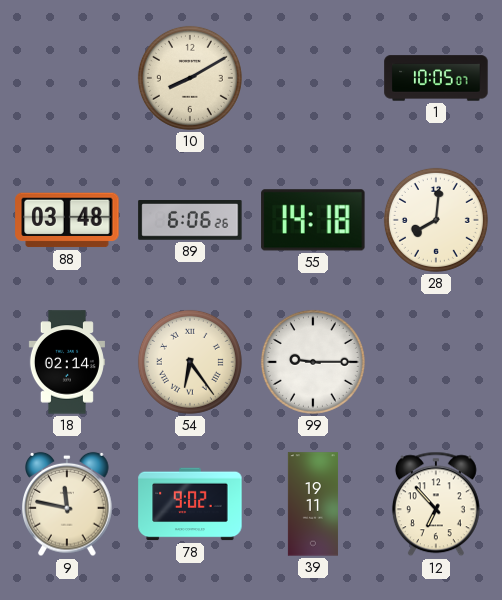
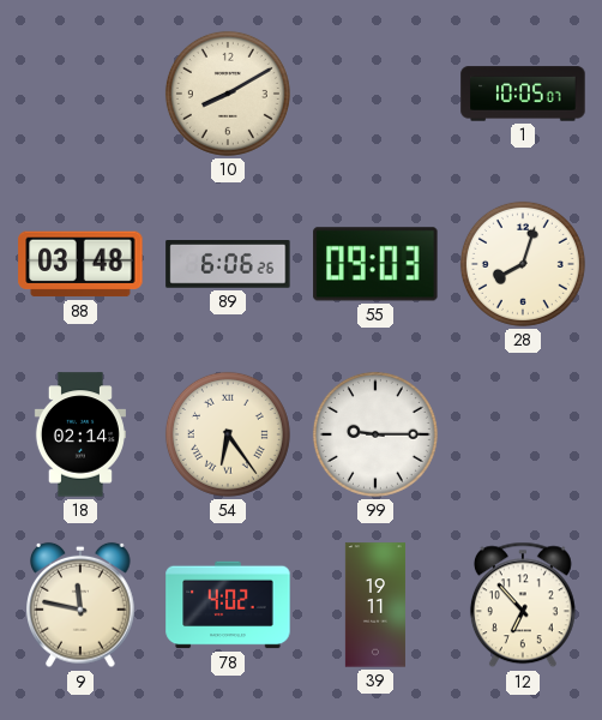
55: 14:18 -> 09:03 (375, 264)
28: 8:01 -> 8:03 (523, 264)
78: 9:02 -> 4:02 (228, 605)
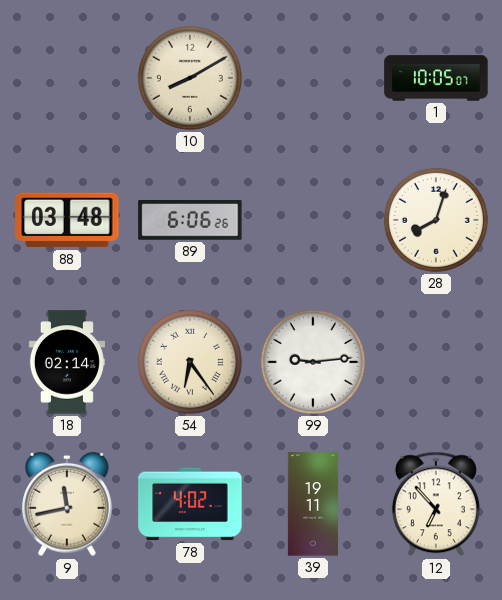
55: 09:03 -> none (375, 264)
99: 9:15 -> 9:14 (313, 362)
9: 11:47 -> 11:43 (67, 504)
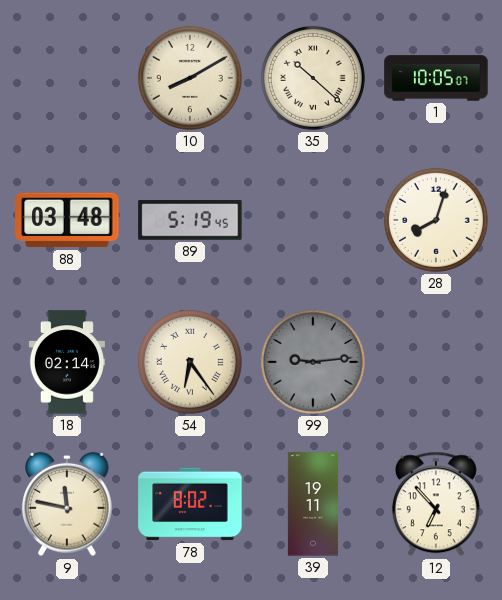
35: none -> 10:22 (313, 78)
89: 6:06 -> 5:19 (190, 221)
99 dial: white -> grey (313, 362)
9: 11:43 -> 11:47 (67, 504)
78: 4:02 -> 8:02 (190, 504)
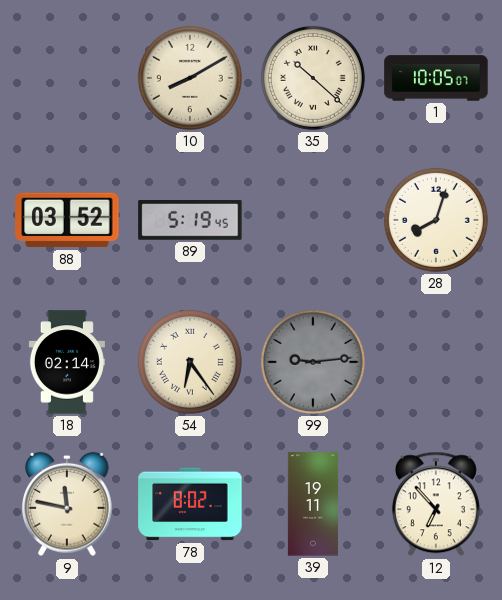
88: 03:48 -> 03:52 (67, 220)
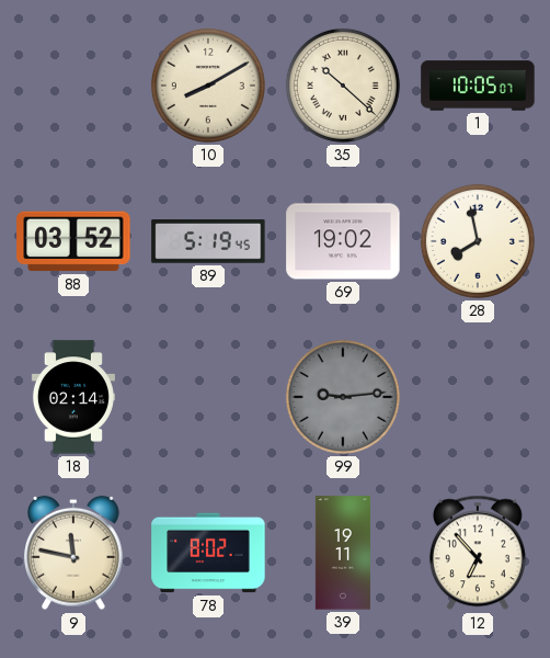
69: none -> 19:02 (343, 241)
28: 8:03 -> 7:58 (478, 241)
54: 6:24 -> none (190, 362)
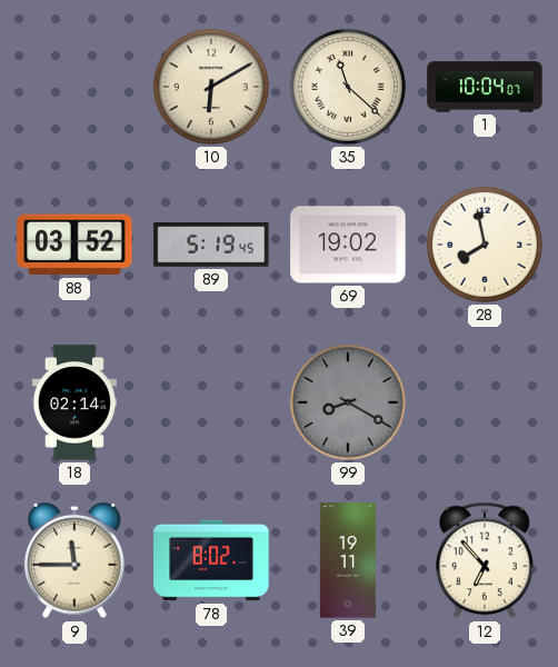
10: 8:10 -> 6:10 (211, 87)
35: 10:22 -> 11:22 (348, 87)
1: 10:05 -> 10:04 (485, 87)
99: 9:14 -> 8:20 (348, 402)
9: 11:47 -> 11:45 (74, 560)
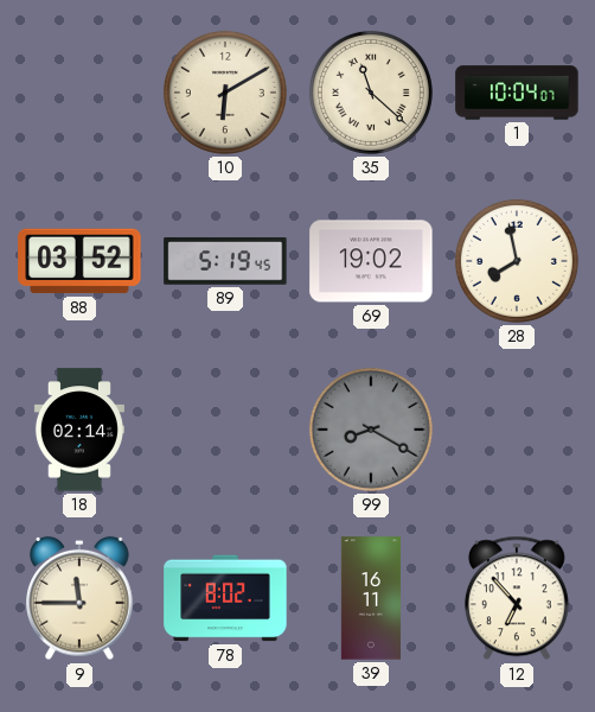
39: 19:11 -> 16:11 (371, 598)
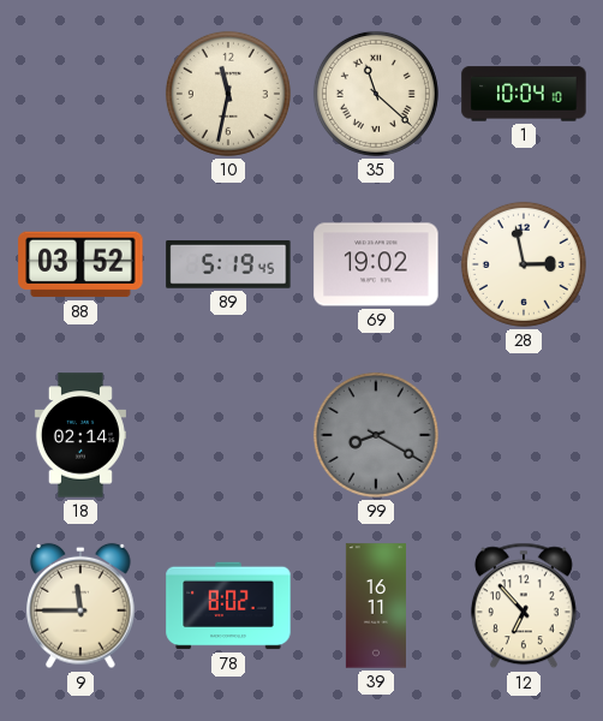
10: 6:10 -> 11:32 (228, 94)
1: 10:04:07 -> 10:04:10 (524, 94)
28: 7:58 -> 2:58 (524, 264)
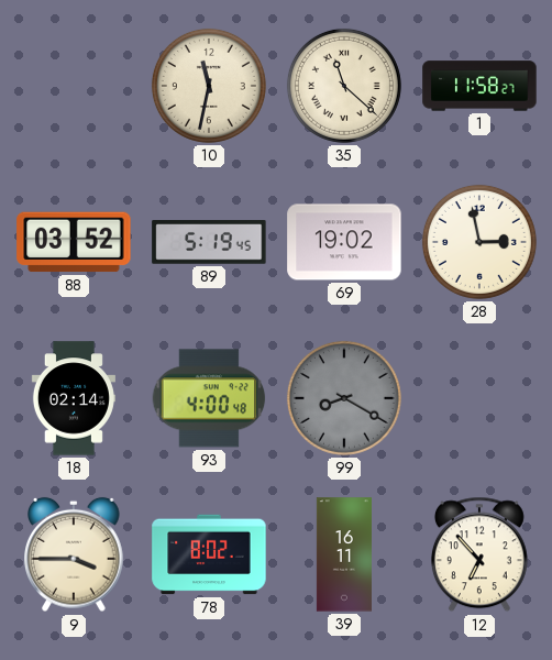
1: 10:04 -> 11:58 (479, 86)
93: none -> 4:00 (209, 398)
9: 11:45 -> 3:45 (74, 554)
